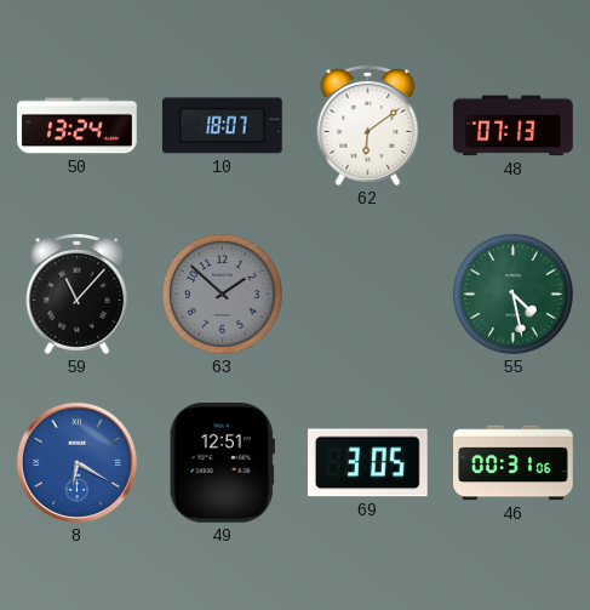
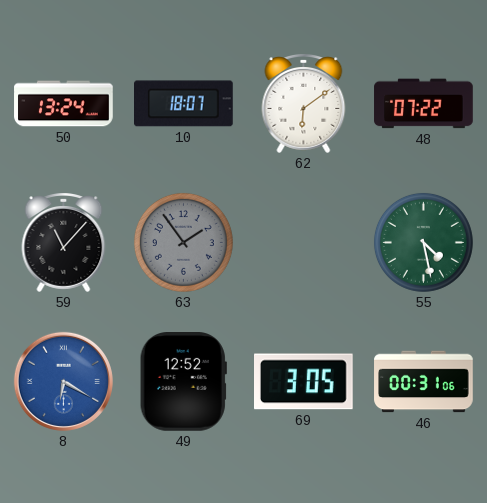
48: 07:13 -> 07:22 (424, 104)
63: 1:52 -> 1:54 (183, 242)
49: 12:51 -> 12:52 (183, 382)
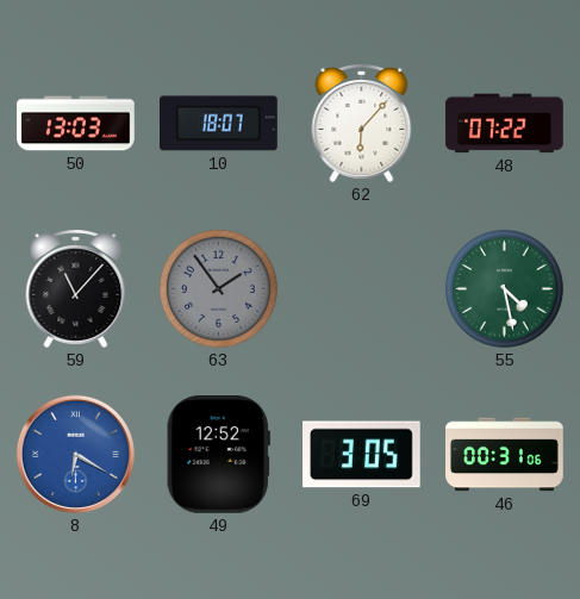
50: 13:24 -> 13:03 (76, 124)
62: 6:09 -> 6:07 (362, 124)
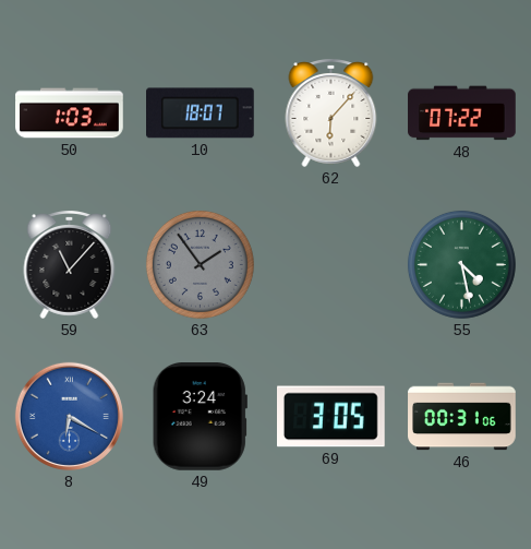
50: 13:03 -> 1:03 (70, 114)
49: 12:52 -> 3:24 (200, 417)
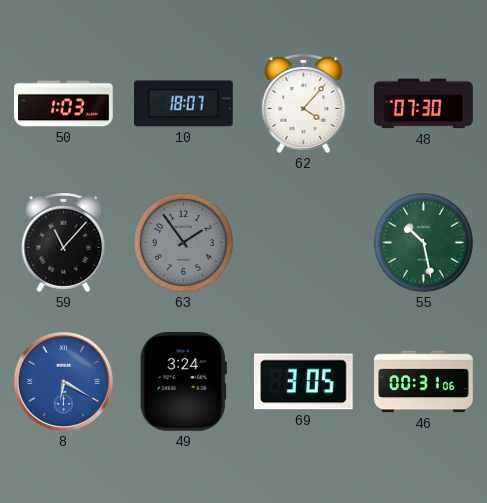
62: 6:07 -> 4:07 (304, 104)
48: 07:22 -> 07:30 (424, 104)
55: 4:28 -> 10:28 (423, 242)
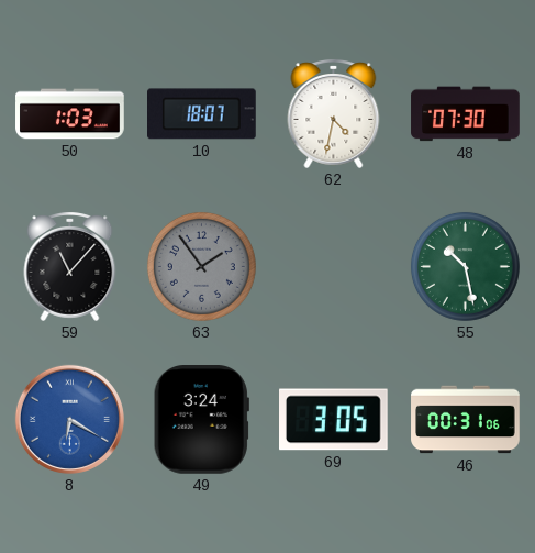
62: 4:07 -> 4:32 (334, 114)
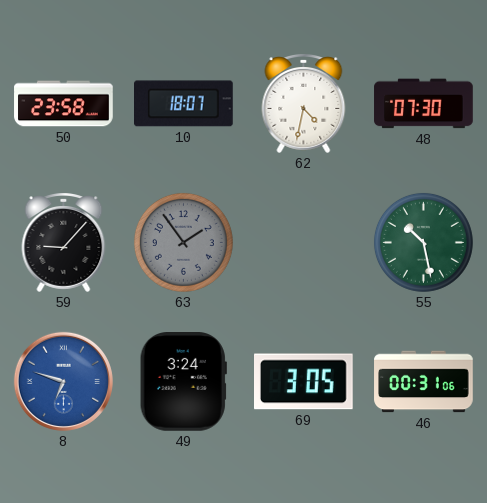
50: 1:03 -> 23:58 (64, 104)
59: 11:07 -> 9:07 (64, 243)
8: 6:20 -> 6:48 (63, 381)
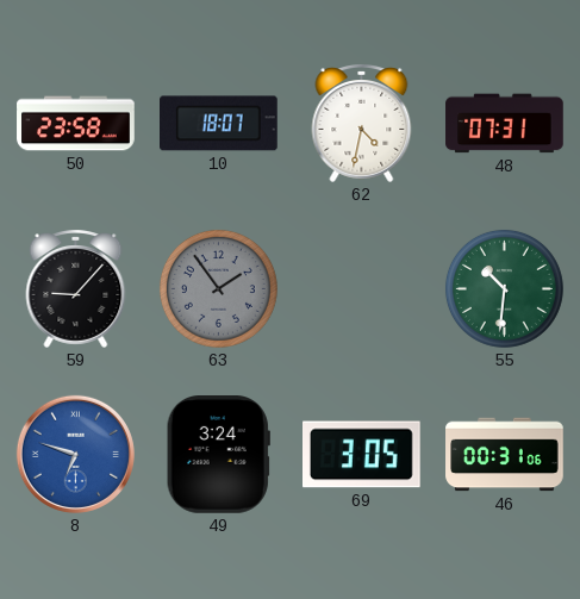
48: 07:30 -> 07:31 (505, 124)
55: 10:28 -> 10:31 (504, 288)
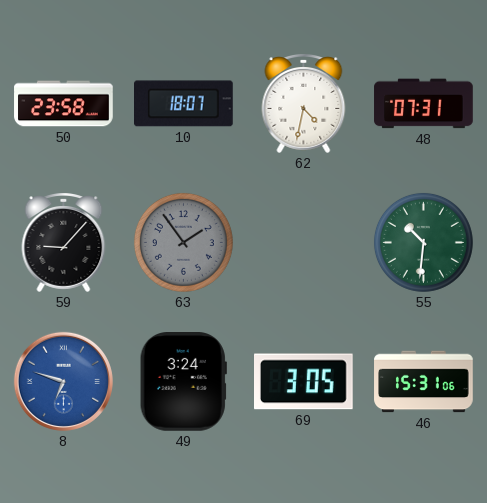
46: 00:31 -> 15:31 (424, 382)
